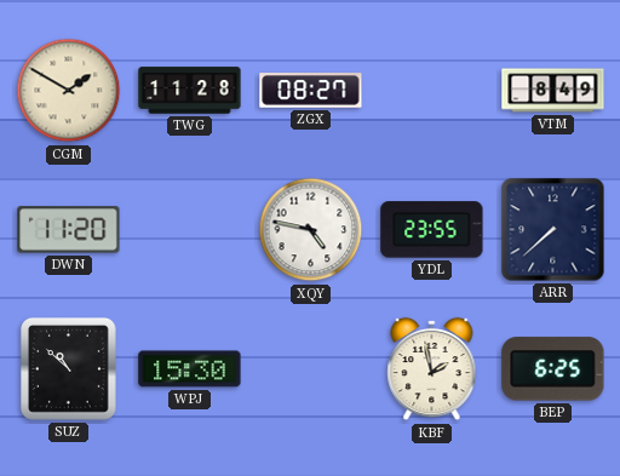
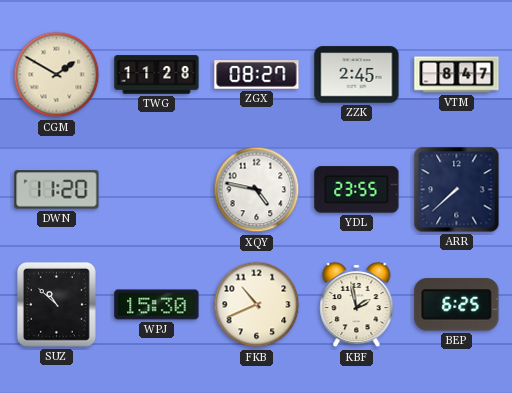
ZZK: none -> 2:45 (357, 75)
VTM: 8:49 -> 8:47 (457, 75)
FKB: none -> 10:41 (257, 305)
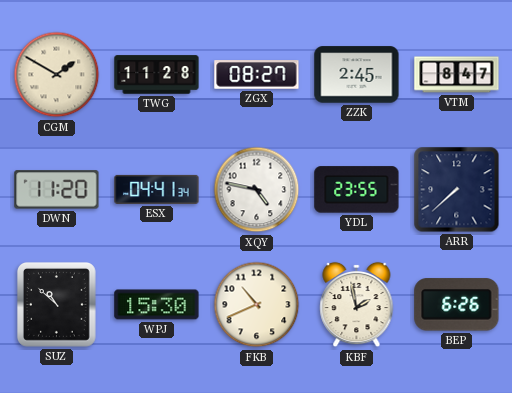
ESX: none -> 04:41 (157, 189)
BEP: 6:25 -> 6:26 (457, 305)
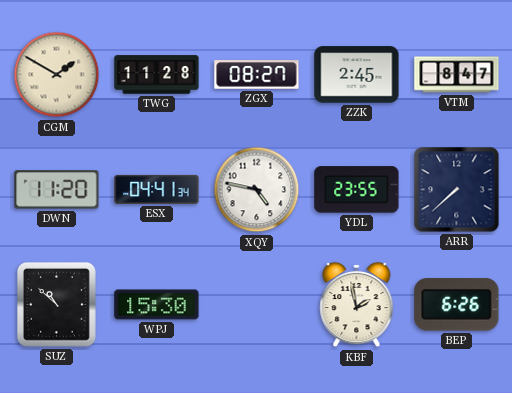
FKB: 10:41 -> none (257, 305)
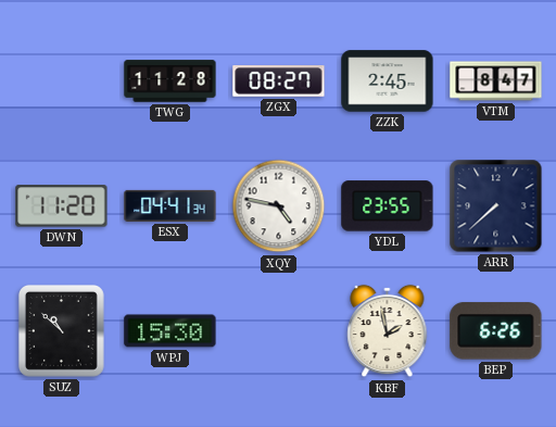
CGM: 1:50 -> none (57, 75)
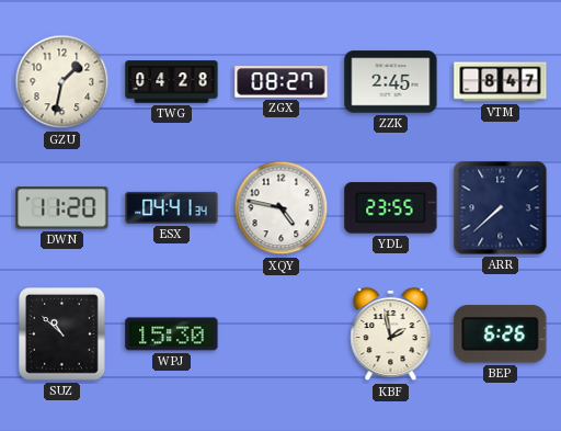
GZU: none -> 1:32 (62, 82)
TWG: 11:28 -> 04:28 (172, 82)
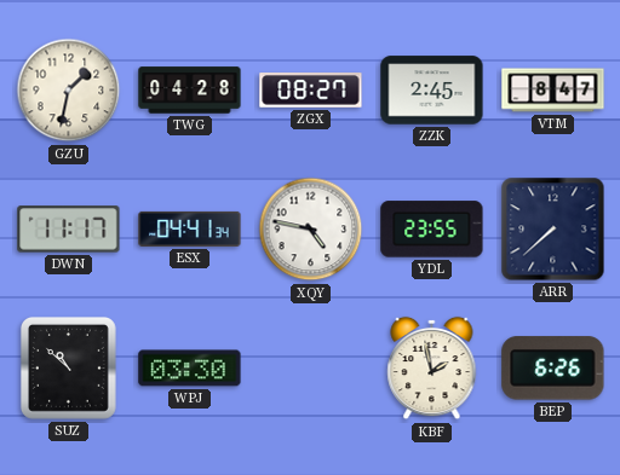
DWN: 11:20 -> 11:17 (69, 230)
WPJ: 15:30 -> 03:30 (190, 369)
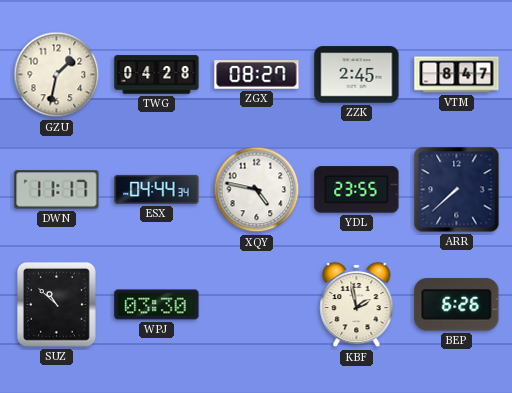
ESX: 04:41 -> 04:44 (157, 189)
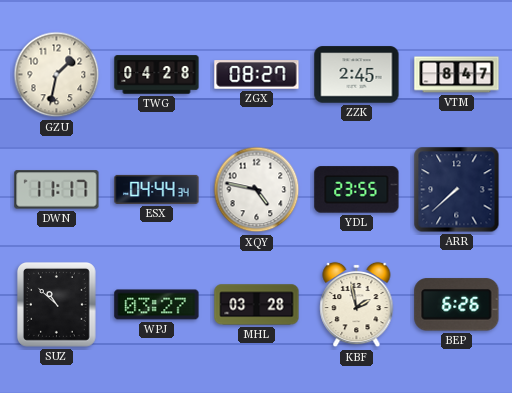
WPJ: 03:30 -> 03:27 (157, 305)
MHL: none -> 03:28 (257, 305)
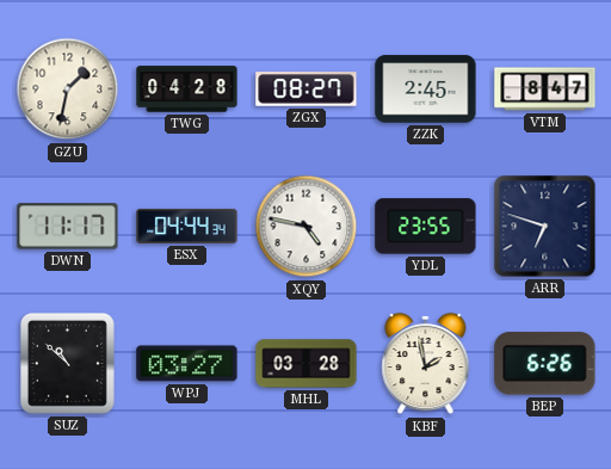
ARR: 7:38 -> 6:48 (545, 227)
